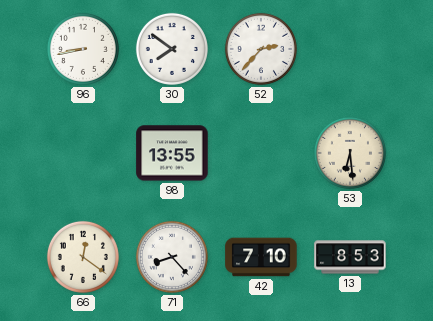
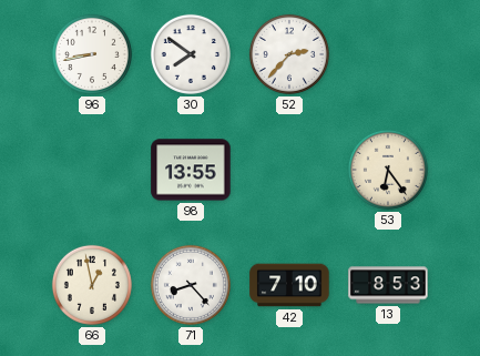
53: 6:29 -> 6:24 (388, 170)
66: 12:21 -> 12:58 (92, 285)
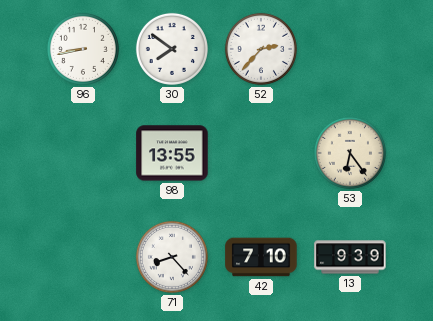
66: 12:58 -> none (92, 285)
13: 8:53 -> 9:39 (350, 257)
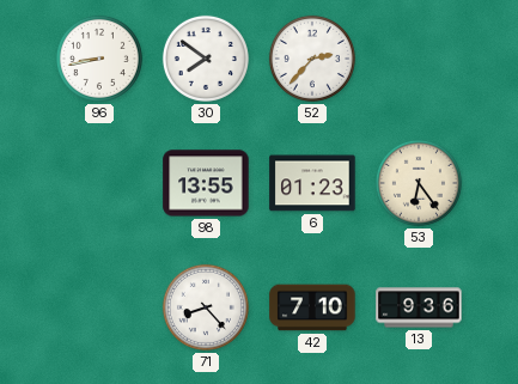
6: none -> 01:23 (312, 183)
13: 9:39 -> 9:36 (419, 307)
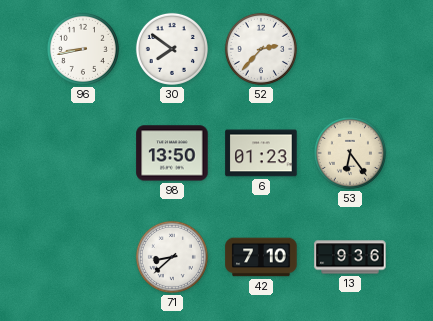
98: 13:55 -> 13:50 (172, 153)
71: 8:23 -> 8:38 (172, 257)
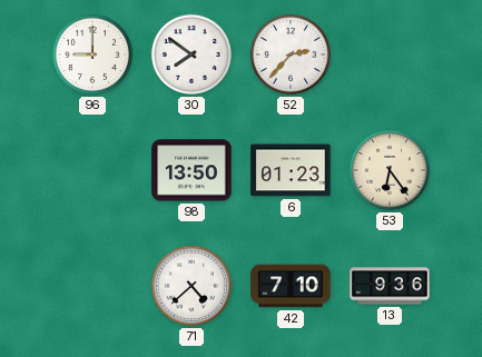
96: 8:43 -> 9:00 (92, 54)
71: 8:38 -> 4:38 (191, 286)
